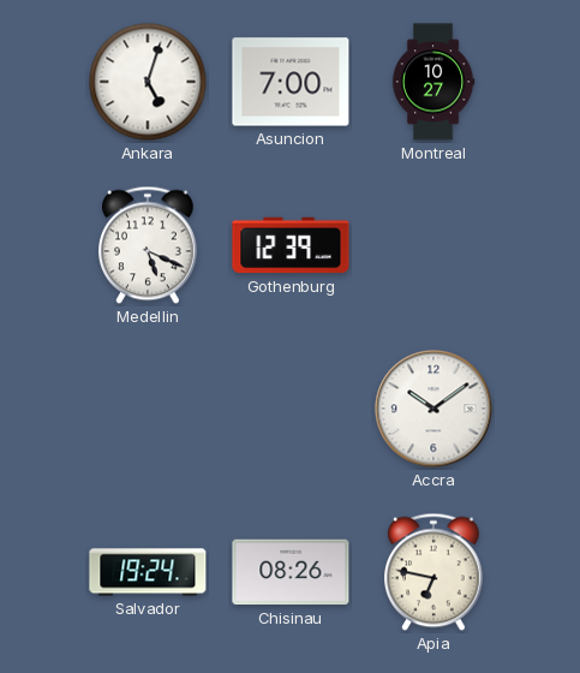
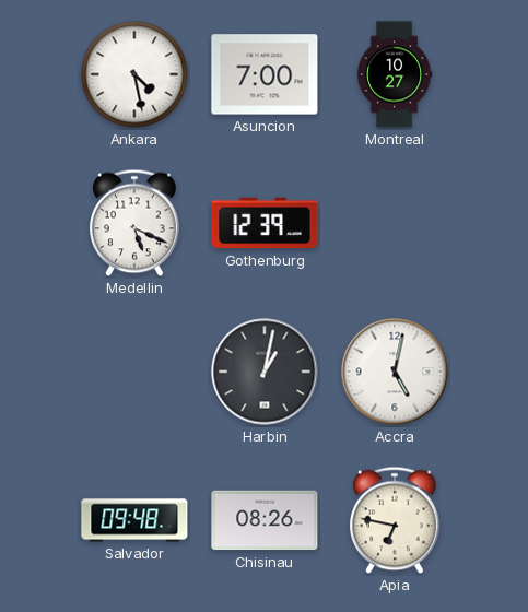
Ankara: 5:03 -> 4:28 (134, 74)
Harbin: none -> 1:02 (265, 372)
Accra: 10:09 -> 5:02 (395, 372)
Salvador: 19:24 -> 09:48 (134, 520)
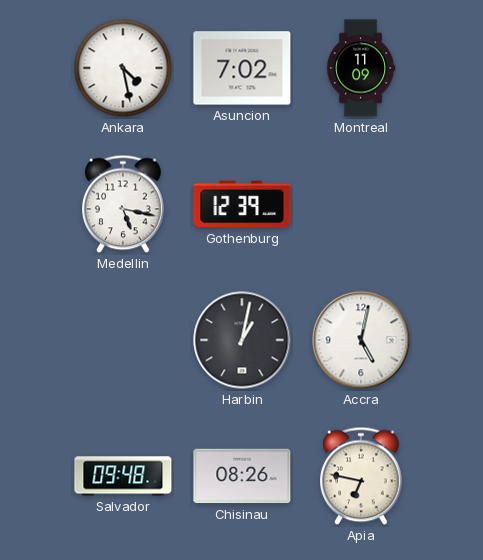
Asuncion: 7:00 -> 7:02 (242, 68)
Montreal: 10:27 -> 11:09 (361, 68)
Medellin: 5:19 -> 5:17 (124, 204)
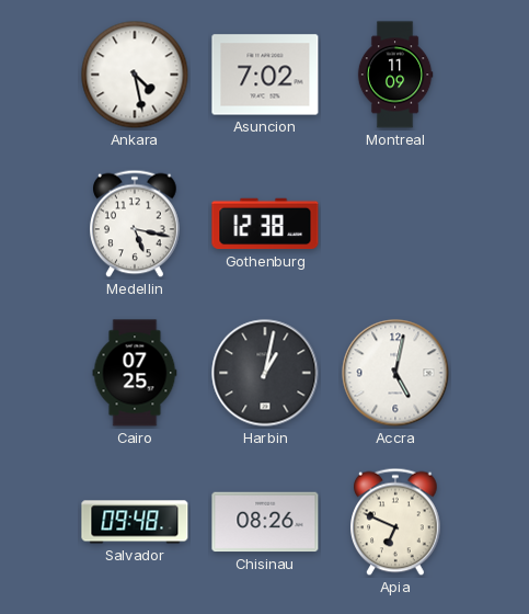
Gothenburg: 12:39 -> 12:38 (265, 224)
Cairo: none -> 07:25 (135, 373)
Apia: 6:47 -> 6:49 (396, 522)
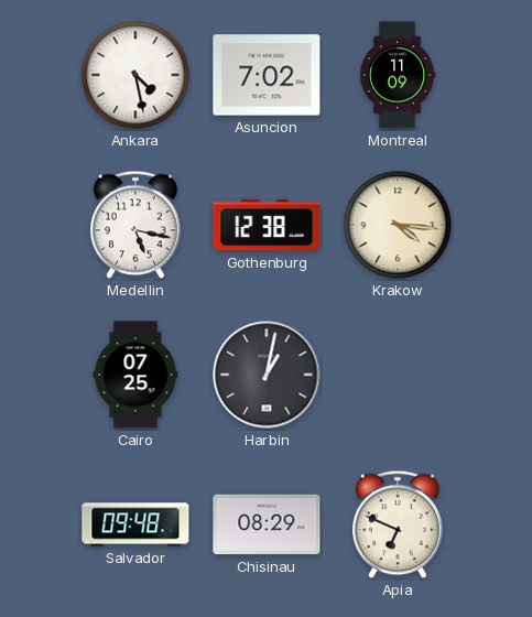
Krakow: none -> 4:16 (398, 225)
Accra: 5:02 -> none (395, 373)
Chisinau: 08:26 -> 08:29 (267, 524)
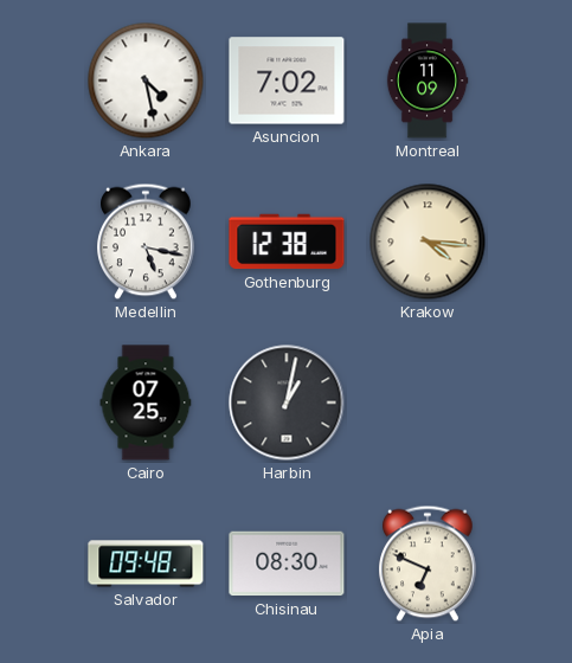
Chisinau: 08:29 -> 08:30 (287, 564)
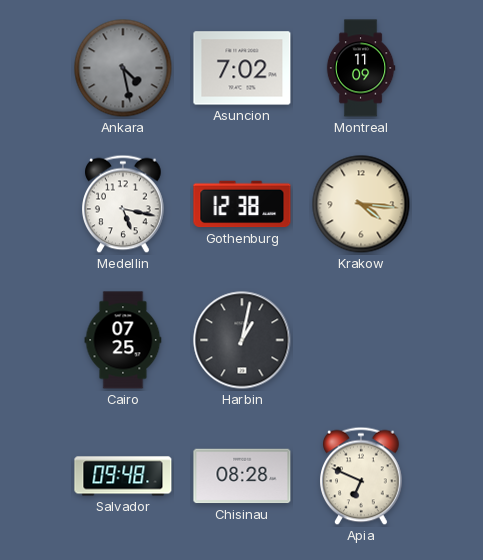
Ankara dial: white -> grey (123, 68)
Chisinau: 08:30 -> 08:28 (242, 476)
